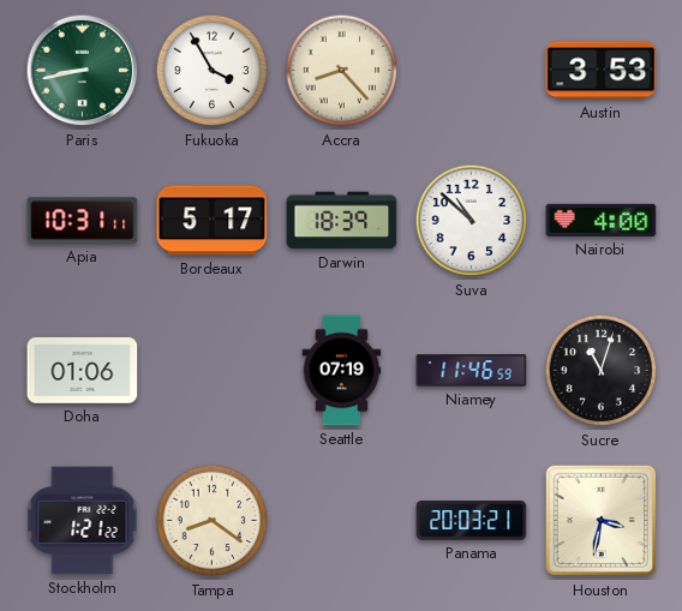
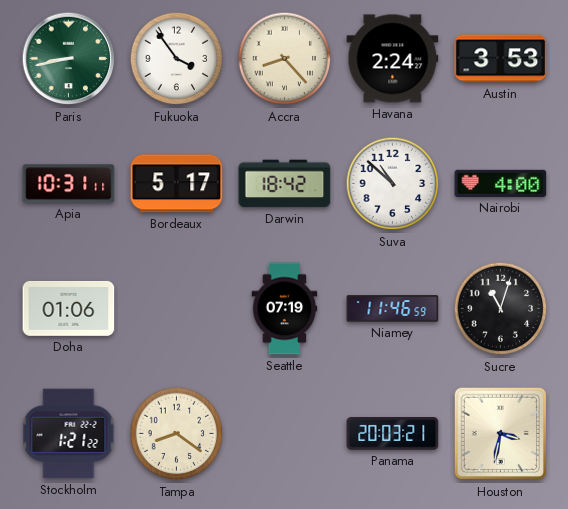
Fukuoka: 3:55 -> 3:54 (177, 59)
Havana: none -> 2:24 (393, 59)
Darwin: 18:39 -> 18:42 (285, 184)
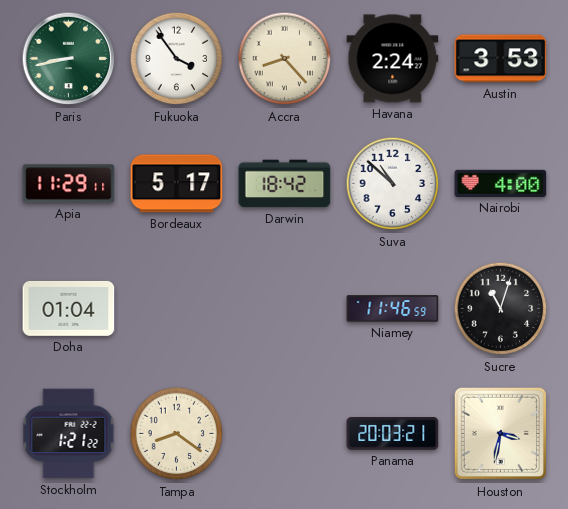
Apia: 10:31 -> 11:29 (69, 184)
Doha: 01:06 -> 01:04 (69, 308)
Seattle: 07:19 -> none (285, 309)
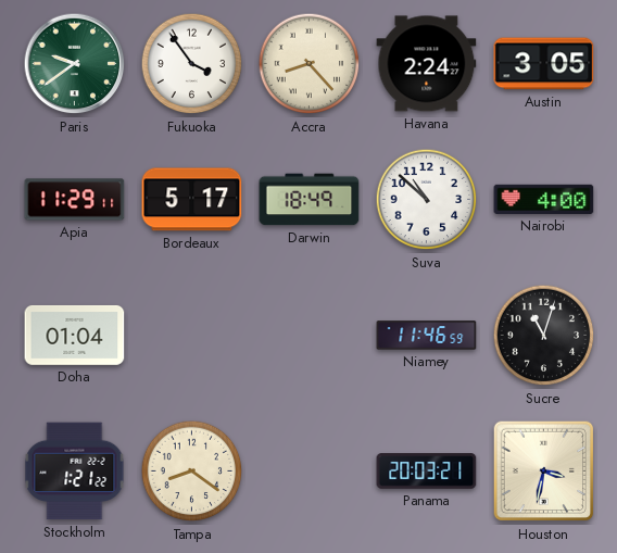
Paris: 8:43 -> 9:39 (75, 64)
Austin: 3:53 -> 3:05 (544, 64)
Darwin: 18:42 -> 18:49 (310, 200)
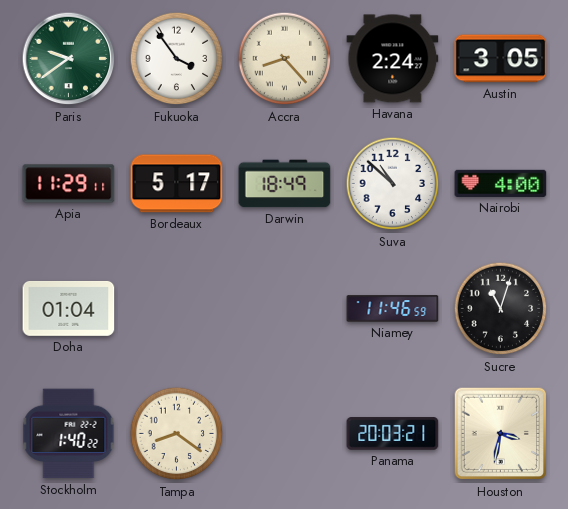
Stockholm: 1:21 -> 1:40 (69, 434)
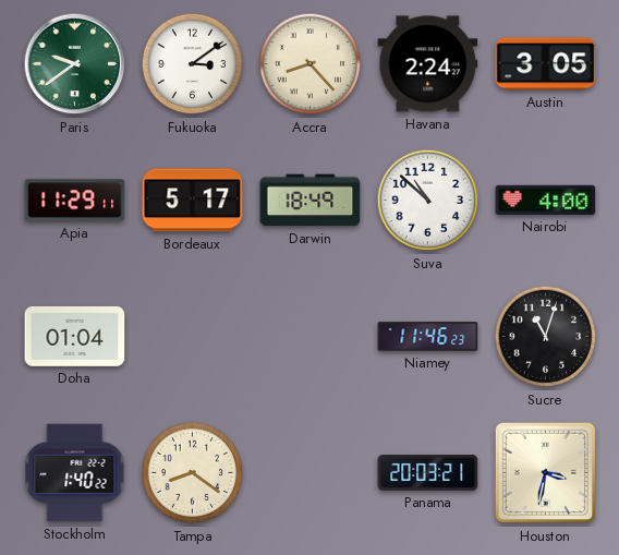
Fukuoka: 3:54 -> 3:09 (193, 64)
Niamey: 11:46:59 -> 11:46:23 (428, 337)
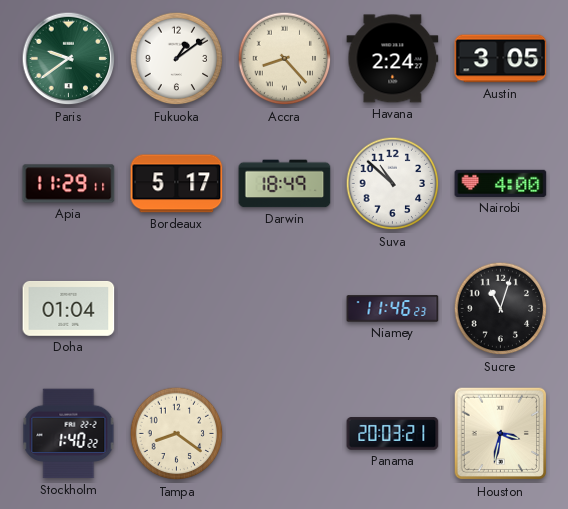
Fukuoka: 3:09 -> 1:09 (177, 59)
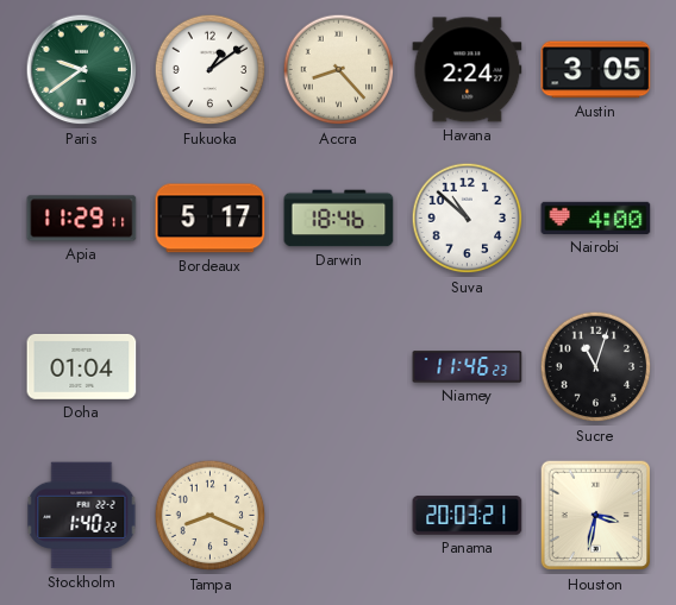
Darwin: 18:49 -> 18:46 (339, 219)
Tampa: 8:21 -> 8:19 (211, 516)
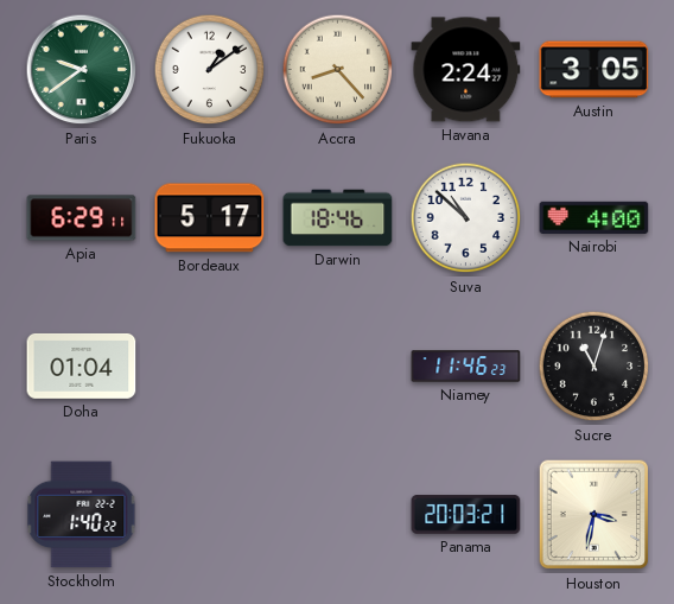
Apia: 11:29 -> 6:29 (82, 218)
Tampa: 8:19 -> none (211, 516)
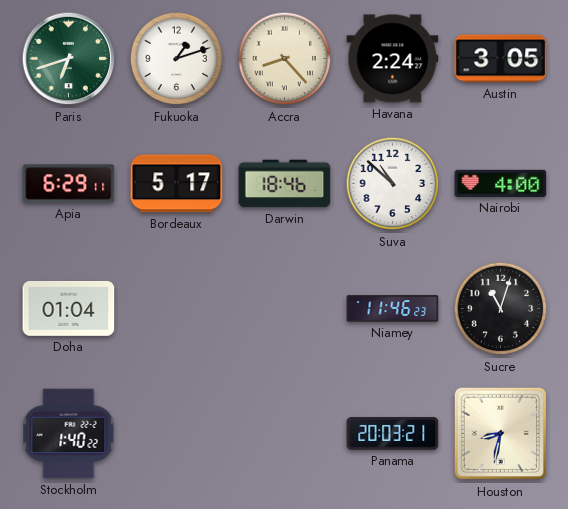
Paris: 9:39 -> 6:42 (69, 59)
Fukuoka: 1:09 -> 1:12 (177, 59)
Houston: 3:32 -> 8:32 (501, 434)
